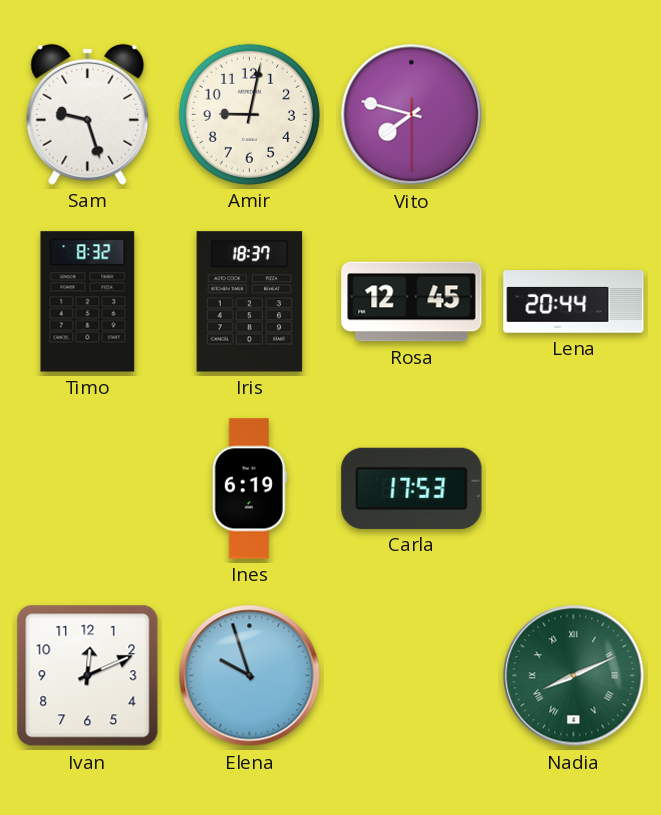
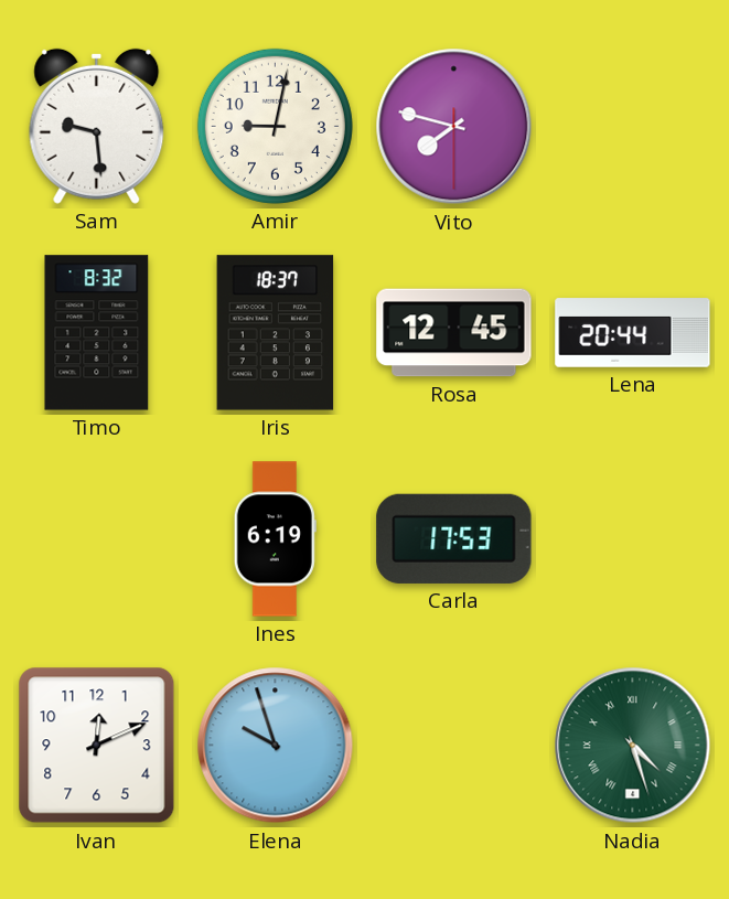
Sam: 9:27 -> 9:29 (97, 126)
Nadia: 8:11 -> 4:27 (633, 746)
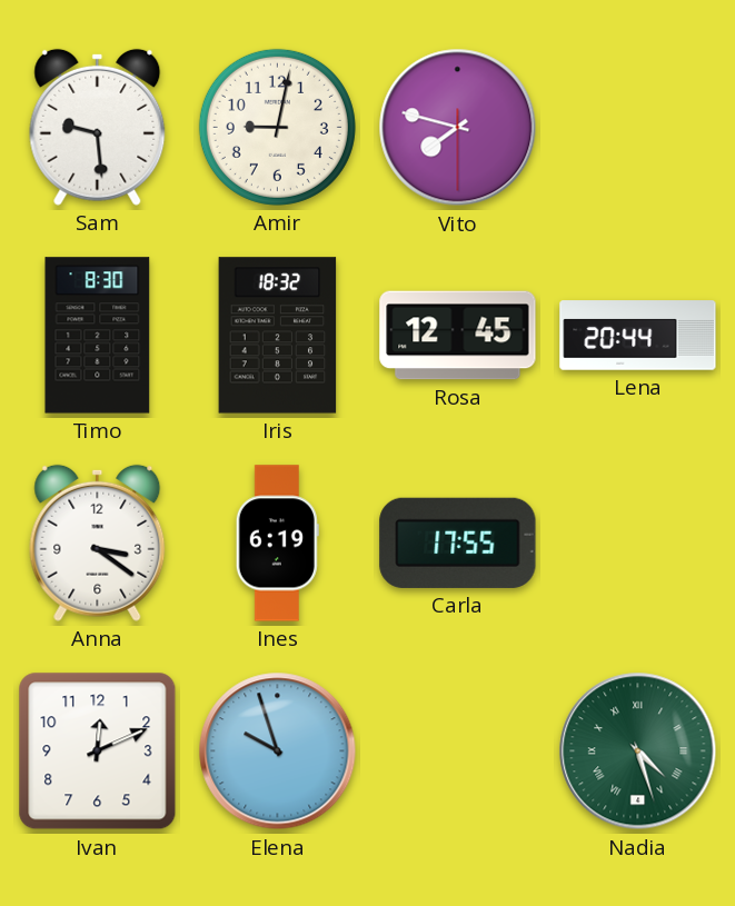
Timo: 8:32 -> 8:30 (98, 336)
Iris: 18:37 -> 18:32 (278, 336)
Anna: none -> 3:21 (98, 542)
Carla: 17:53 -> 17:55 (458, 542)
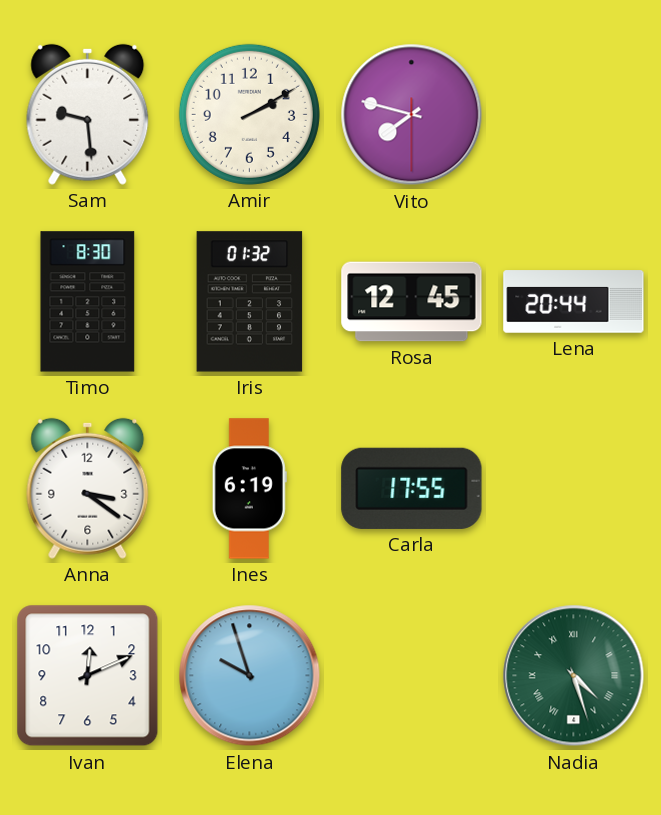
Amir: 9:02 -> 2:10 (249, 114)
Iris: 18:32 -> 01:32 (250, 302)
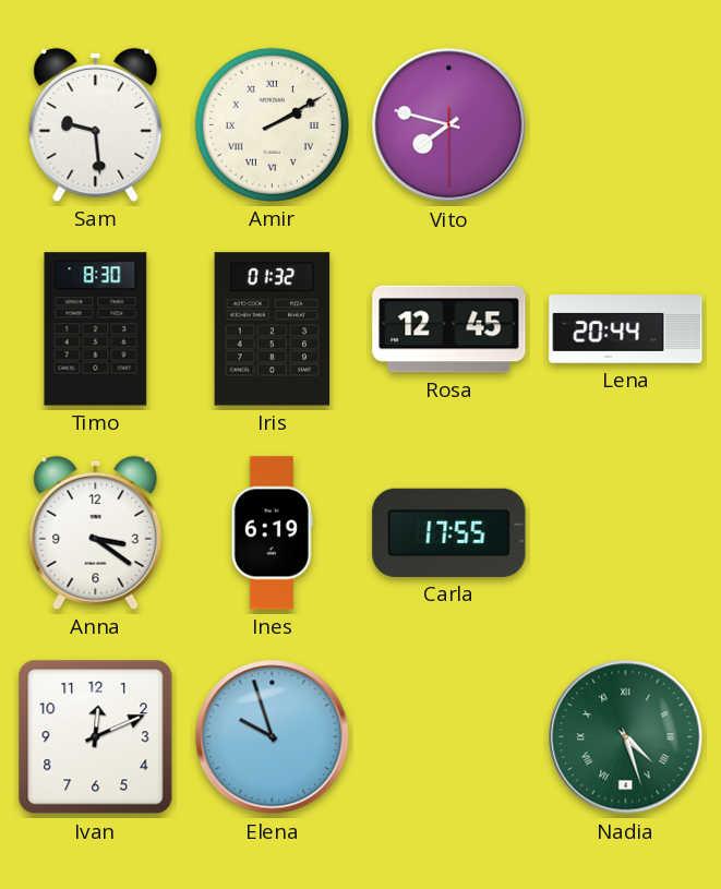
Amir numerals: Arabic -> Roman (272, 124)
